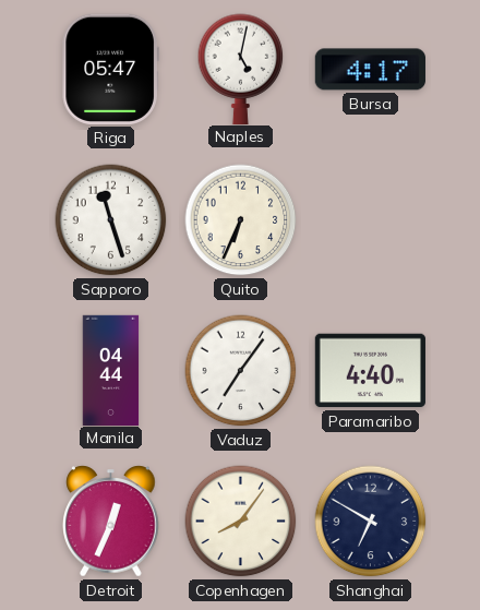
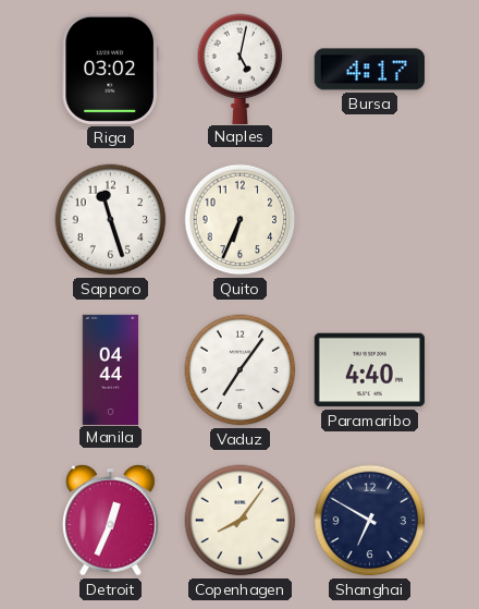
Riga: 05:47 -> 03:02 (110, 69)
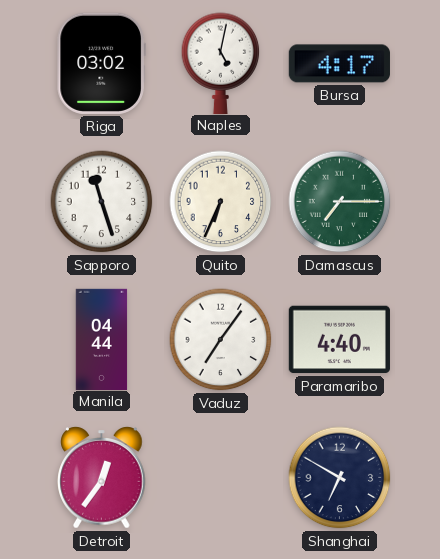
Damascus: none -> 7:15 (340, 202)
Detroit: 12:34 -> 12:36 (102, 478)
Copenhagen: 8:06 -> none (241, 521)
